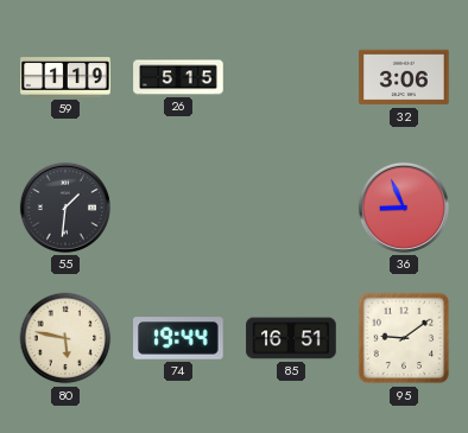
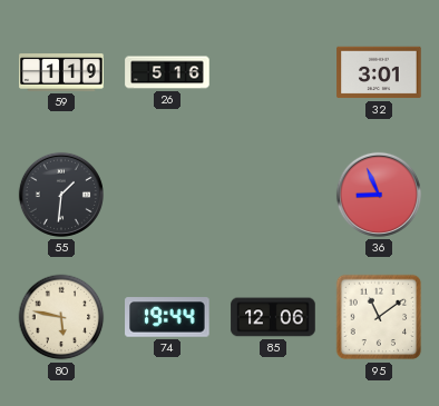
26: 5:15 -> 5:16 (167, 72)
32: 3:06 -> 3:01 (379, 72)
85: 16:51 -> 12:06 (273, 317)
95: 9:09 -> 11:09 (379, 317)
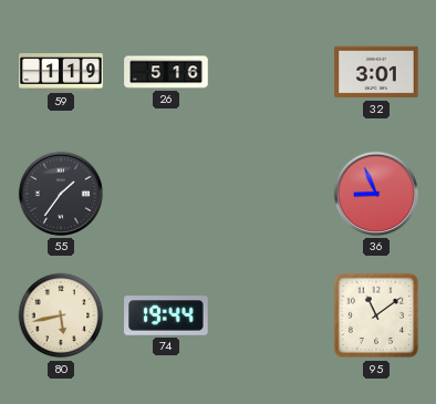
55: 1:31 -> 1:36 (61, 194)
80: 5:47 -> 5:43 (61, 315)
85: 12:06 -> none (273, 317)
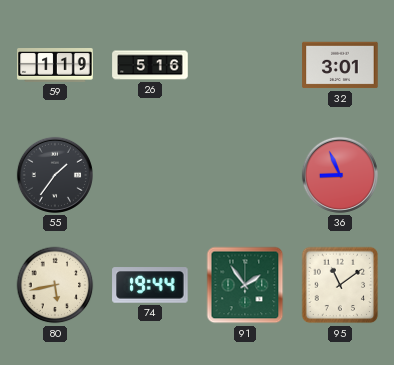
91: none -> 1:54 (245, 285)
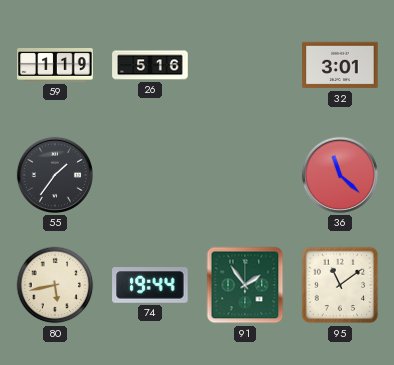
36: 8:56 -> 11:22 (340, 175)
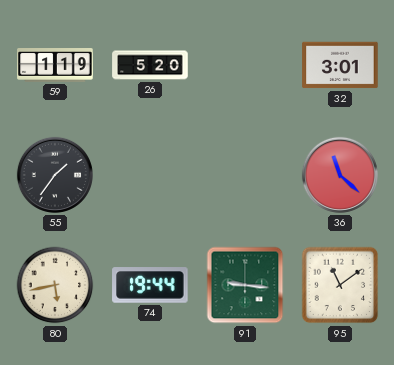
26: 5:16 -> 5:20 (150, 65)
91: 1:54 -> 9:16 (245, 285)
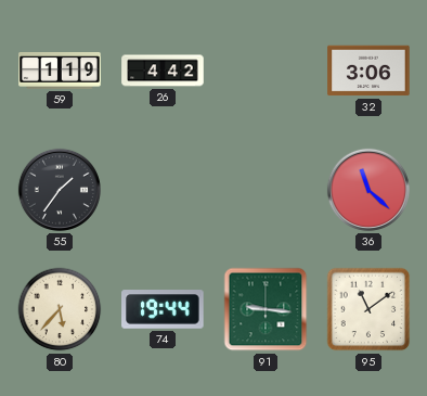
26: 5:20 -> 4:42 (163, 71)
32: 3:01 -> 3:06 (368, 71)
80: 5:43 -> 5:37 (60, 309)
